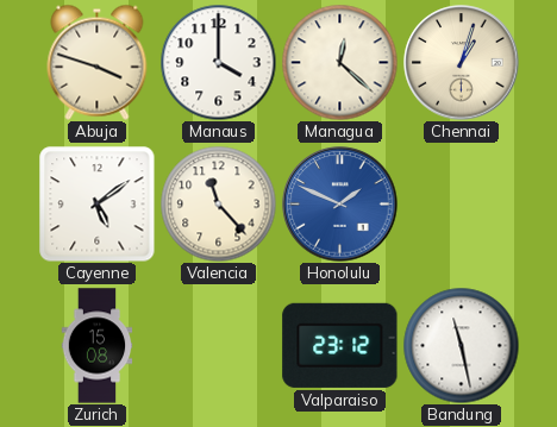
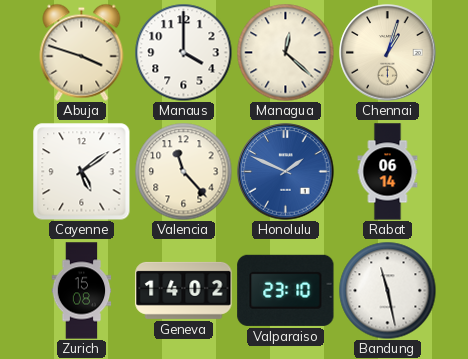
Rabat: none -> 06:14 (388, 172)
Geneva: none -> 14:02 (184, 290)
Valparaiso: 23:12 -> 23:10 (286, 290)
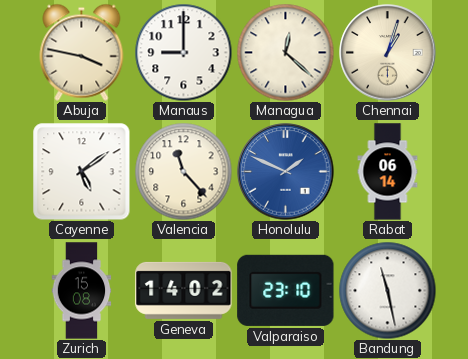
Abuja: 3:48 -> 3:47 (82, 52)
Manaus: 4:00 -> 9:00 (183, 52)
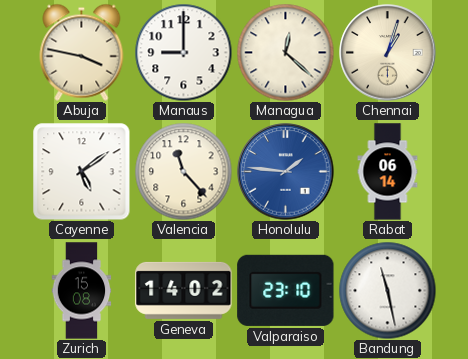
Honolulu: 1:49 -> 1:46 (286, 172)
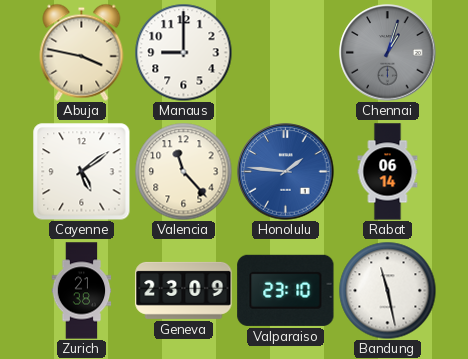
Managua: 12:22 -> none (285, 52)
Chennai dial: cream -> grey (388, 53)
Zurich: 15:08 -> 21:38 (82, 291)
Geneva: 14:02 -> 23:09 (184, 290)
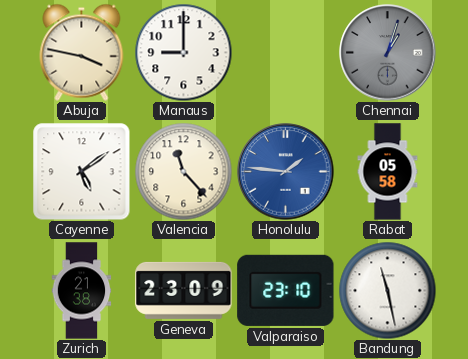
Rabat: 06:14 -> 05:58 (388, 172)
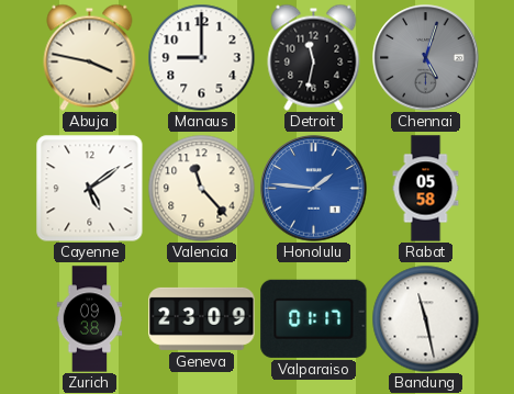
Detroit: none -> 11:32 (314, 57)
Chennai: 1:03 -> 5:03 (426, 58)
Zurich: 21:38 -> 09:38 (90, 319)
Valparaiso: 23:10 -> 01:17 (314, 318)
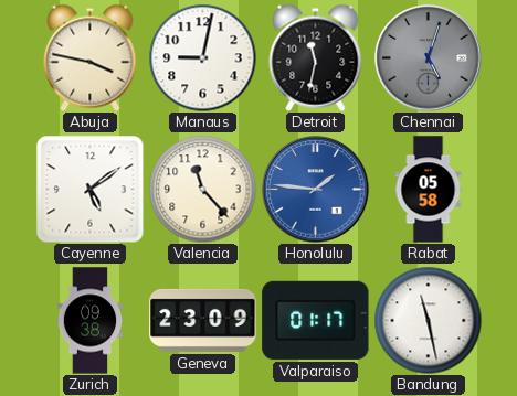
Manaus: 9:00 -> 9:02 (202, 57)
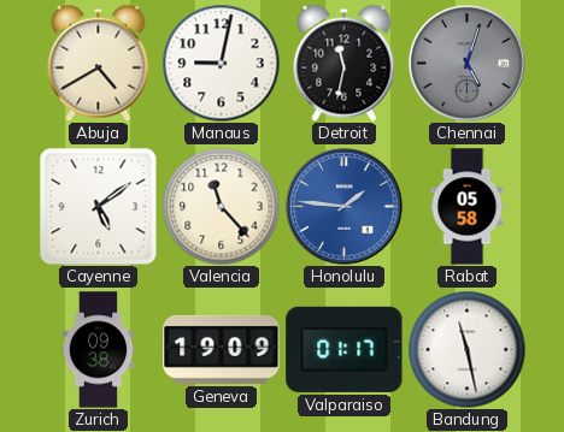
Abuja: 3:47 -> 4:40 (99, 63)
Geneva: 23:09 -> 19:09 (222, 349)
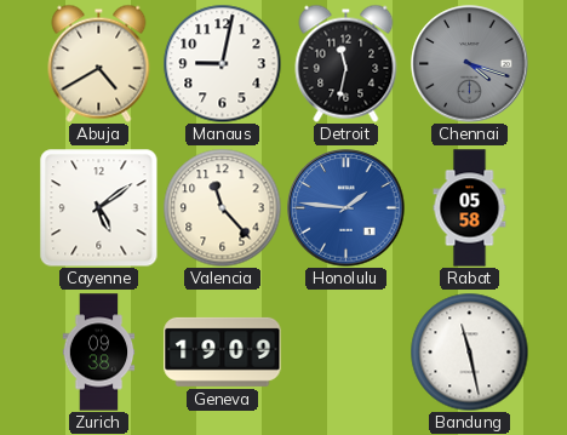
Chennai: 5:03 -> 4:18 (470, 64)
Valparaiso: 01:17 -> none (345, 349)
